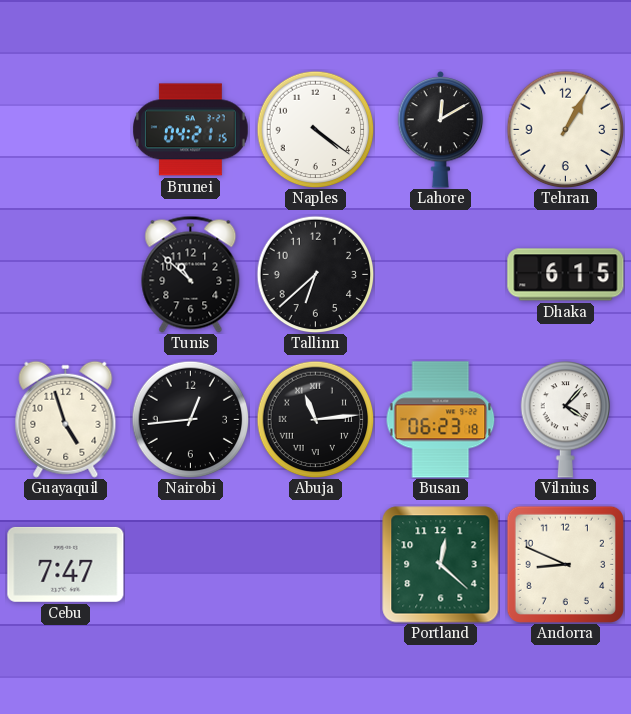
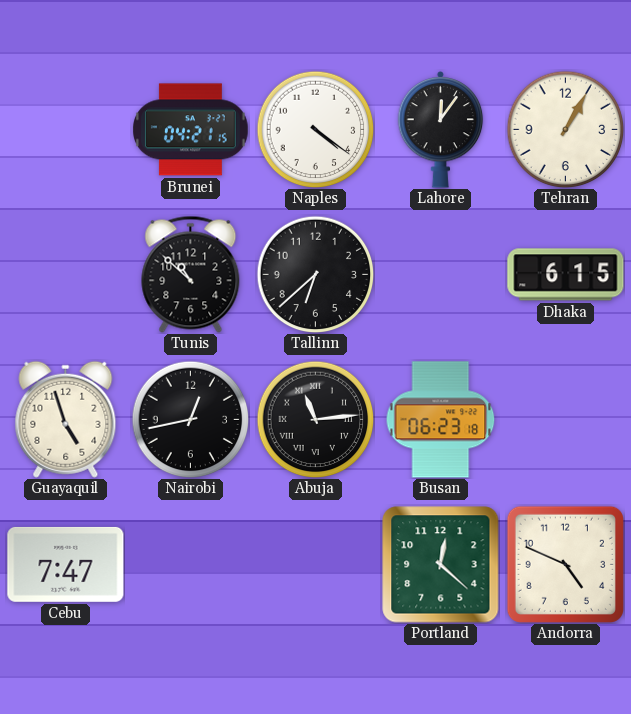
Lahore: 12:10 -> 12:06 (441, 129)
Nairobi: 12:44 -> 12:43 (190, 419)
Vilnius: 4:07 -> none (565, 420)
Andorra: 8:49 -> 4:49 (565, 564)
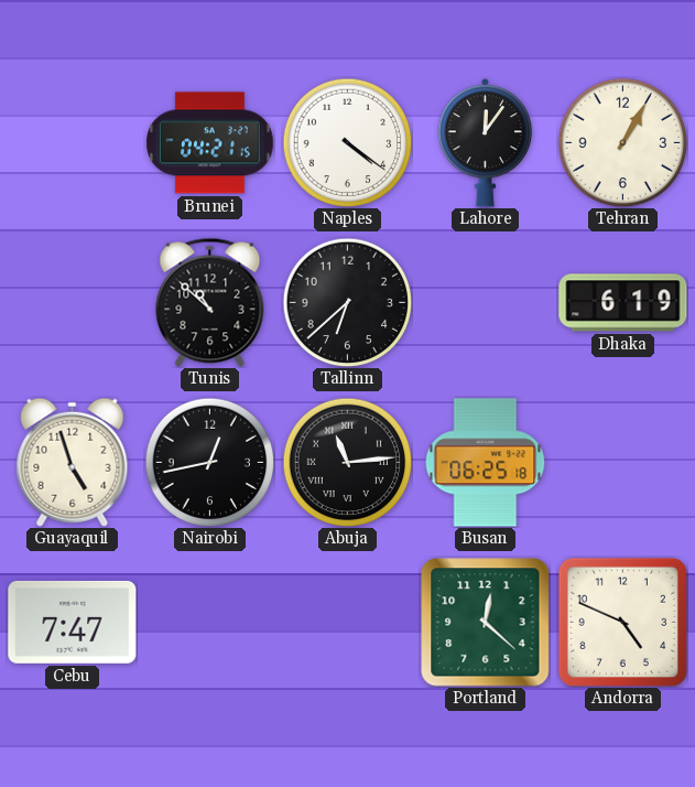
Dhaka: 6:15 -> 6:19 (623, 303)
Busan: 06:23 -> 06:25 (486, 463)
